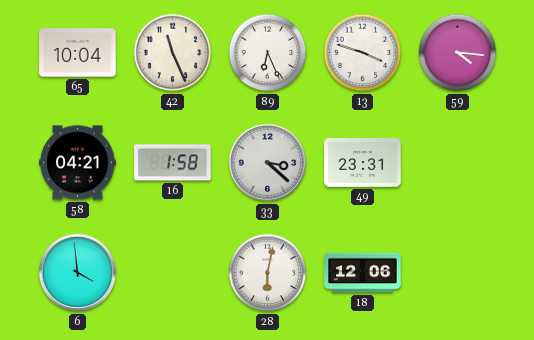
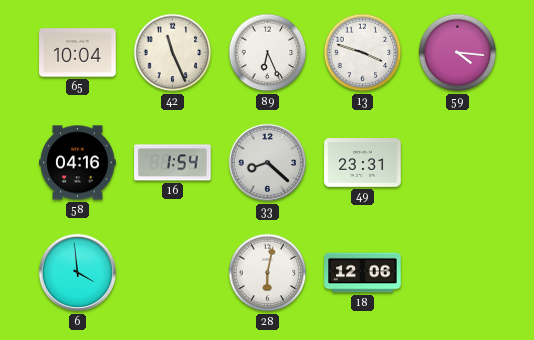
58: 04:21 -> 04:16 (78, 163)
16: 1:58 -> 1:54 (173, 163)
33: 3:22 -> 8:22 (268, 163)
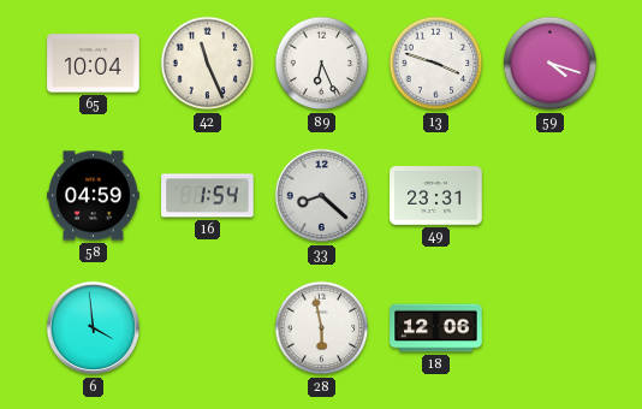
59: 4:16 -> 4:18 (551, 64)
58: 04:16 -> 04:59 (94, 196)
28: 6:02 -> 5:58 (322, 328)
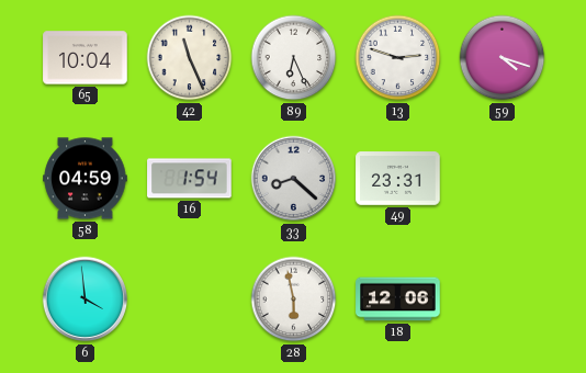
13: 3:48 -> 2:48 (398, 58)
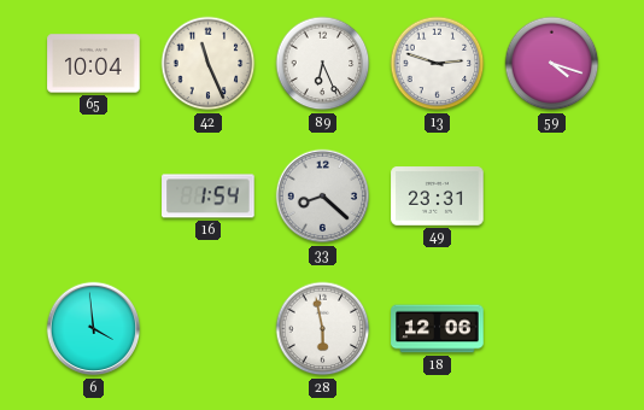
58: 04:59 -> none (86, 179)
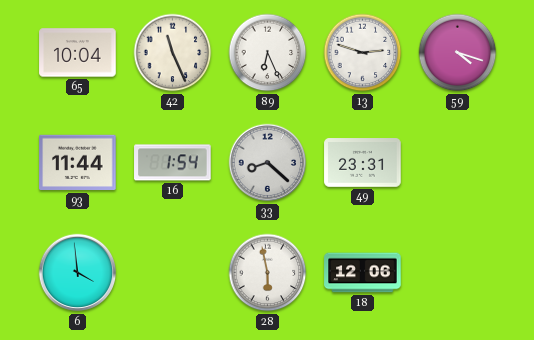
93: none -> 11:44 (78, 163)
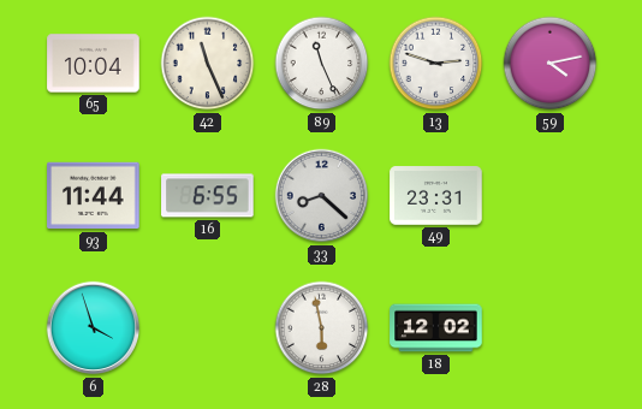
89: 6:26 -> 11:26 (322, 64)
59: 4:18 -> 4:13 (551, 64)
16: 1:54 -> 6:55 (208, 196)
6: 3:59 -> 3:57 (94, 328)
18: 12:06 -> 12:02 (436, 328)
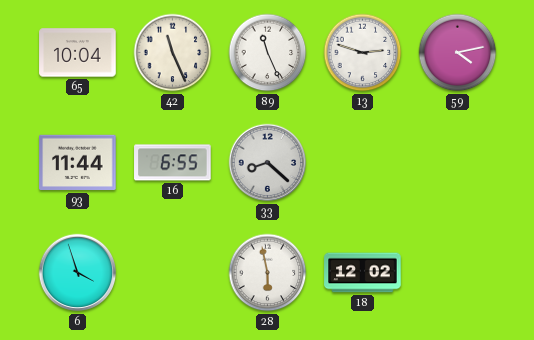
49: 23:31 -> none (436, 196)
